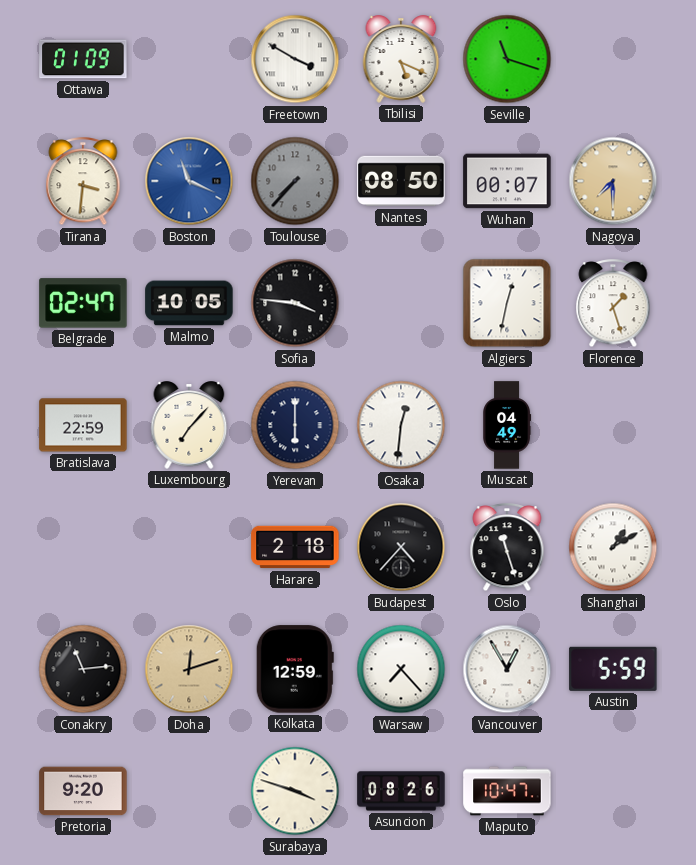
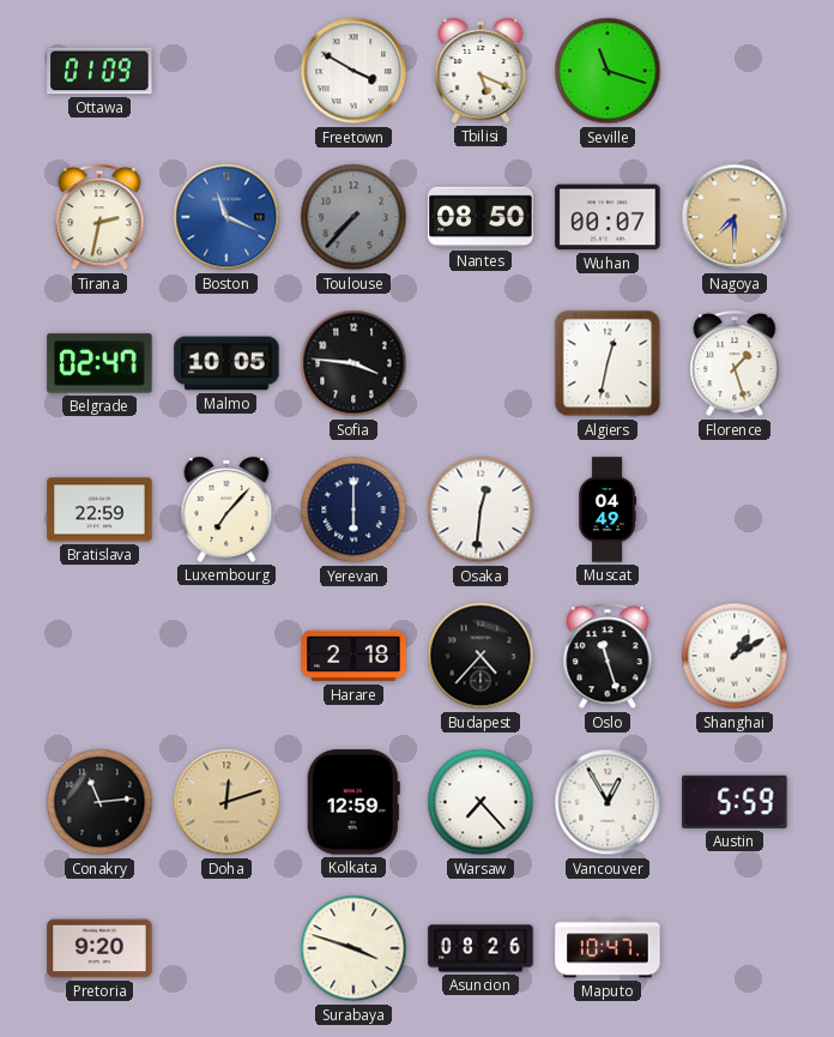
Tirana: 3:31 -> 2:32 (99, 218)
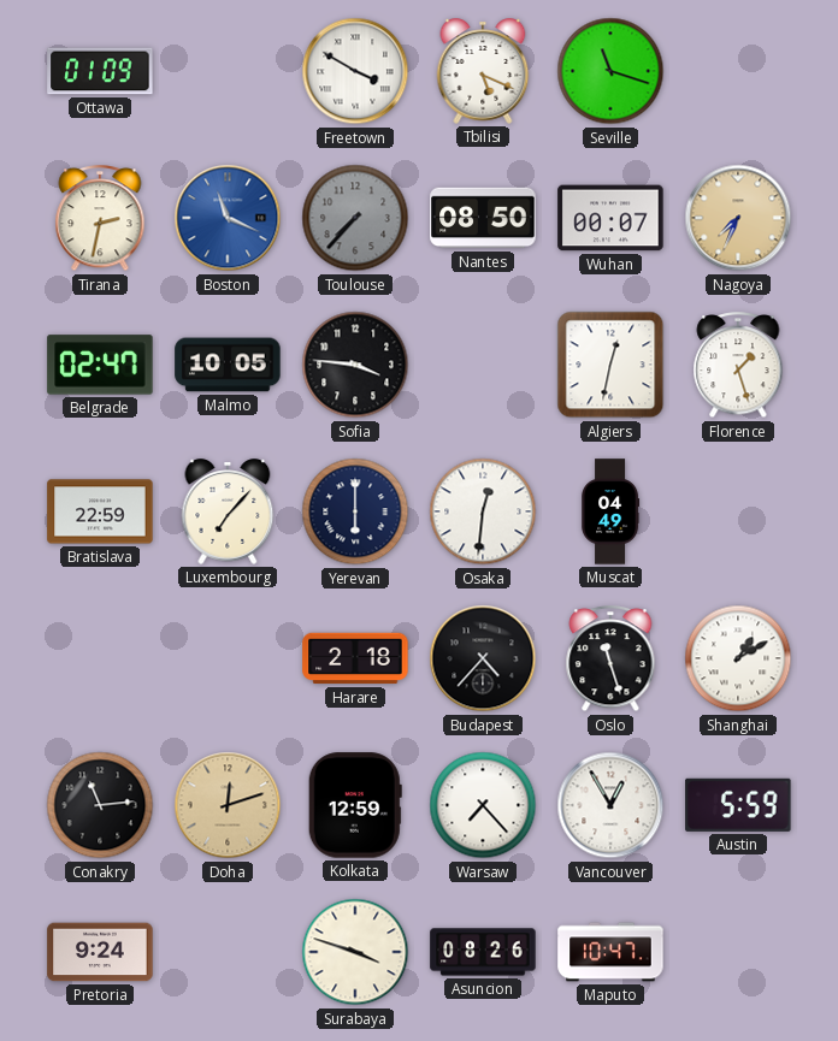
Nagoya: 7:30 -> 7:34 (738, 218)
Pretoria: 9:20 -> 9:24 (100, 952)
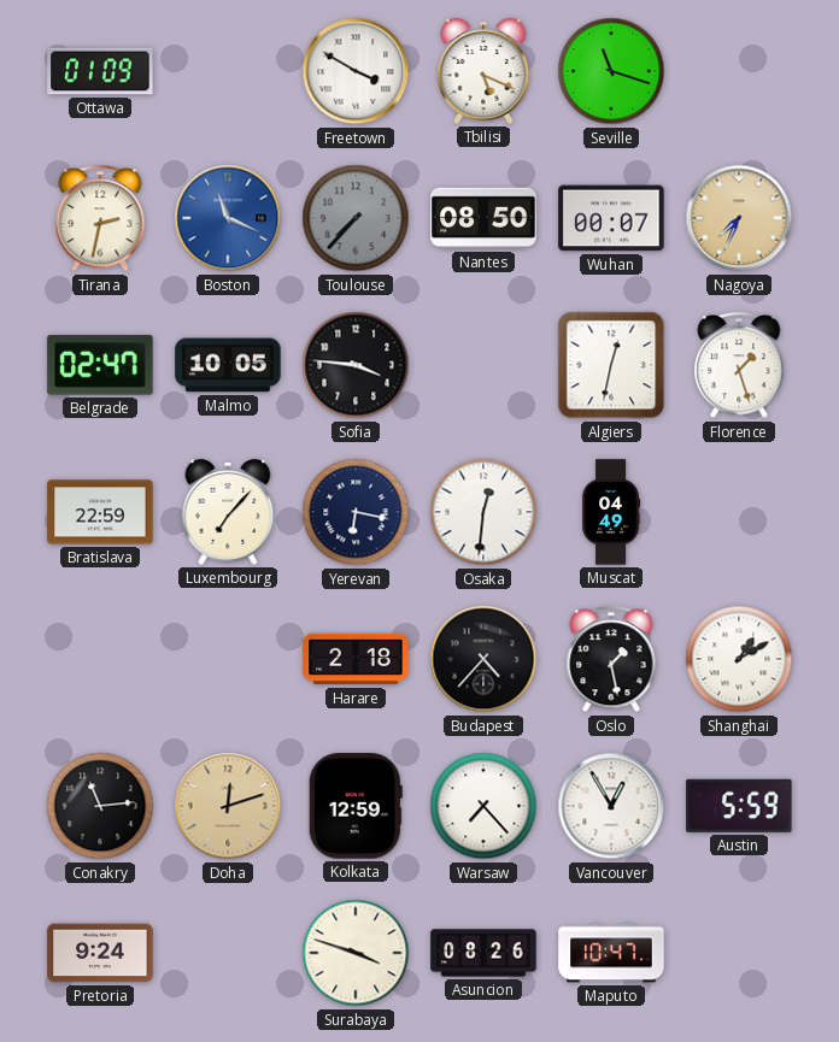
Yerevan: 6:00 -> 6:17 (356, 512)
Oslo: 11:27 -> 1:28 (611, 660)
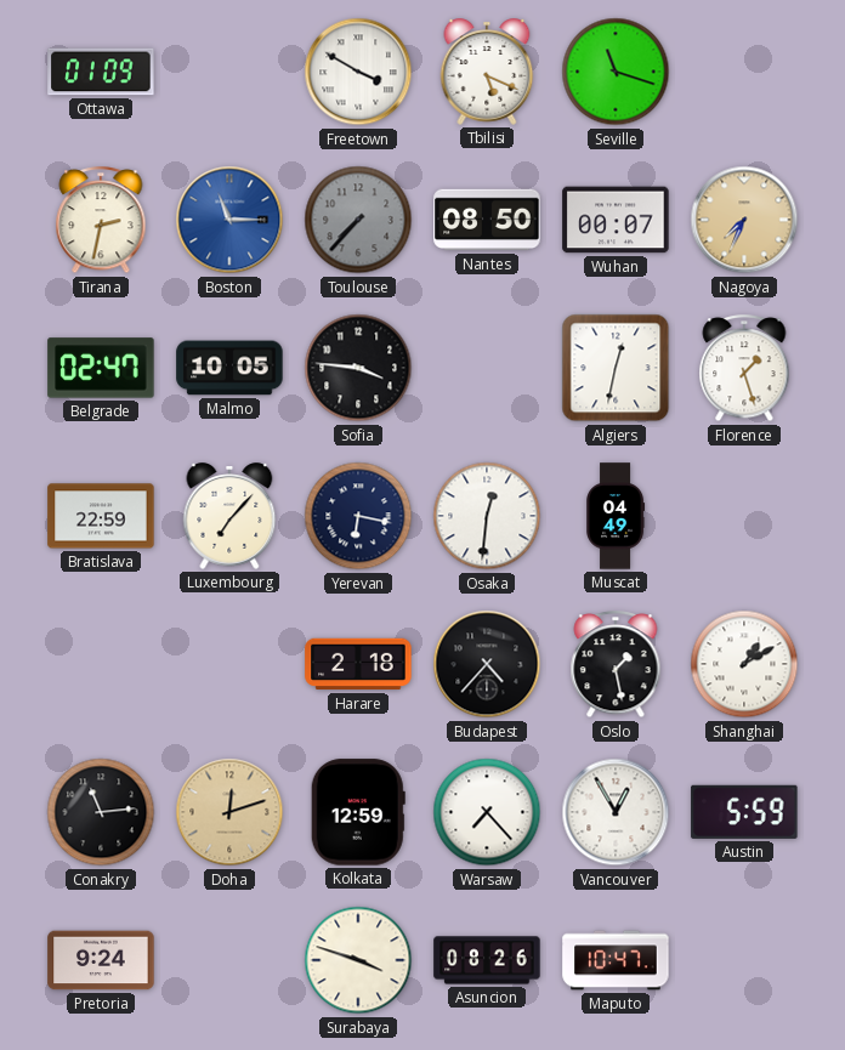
Boston: 11:19 -> 11:15 (229, 220)
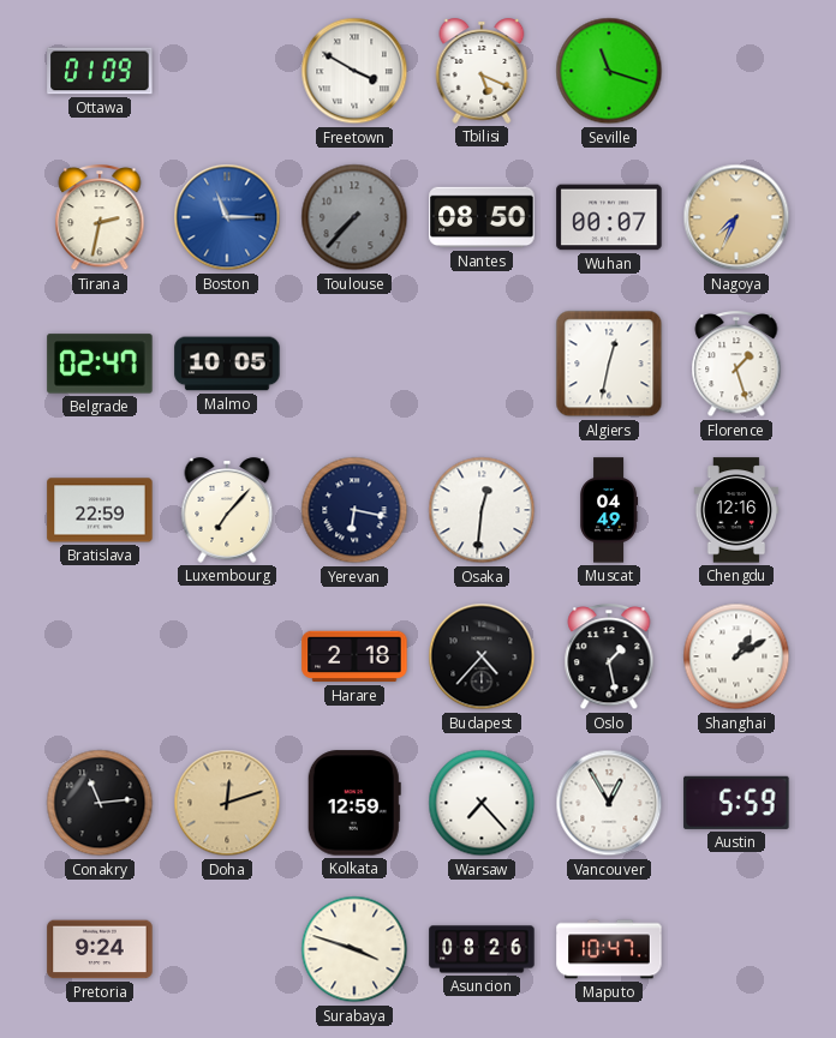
Sofia: 3:46 -> none (358, 368)
Chengdu: none -> 12:16 (736, 510)
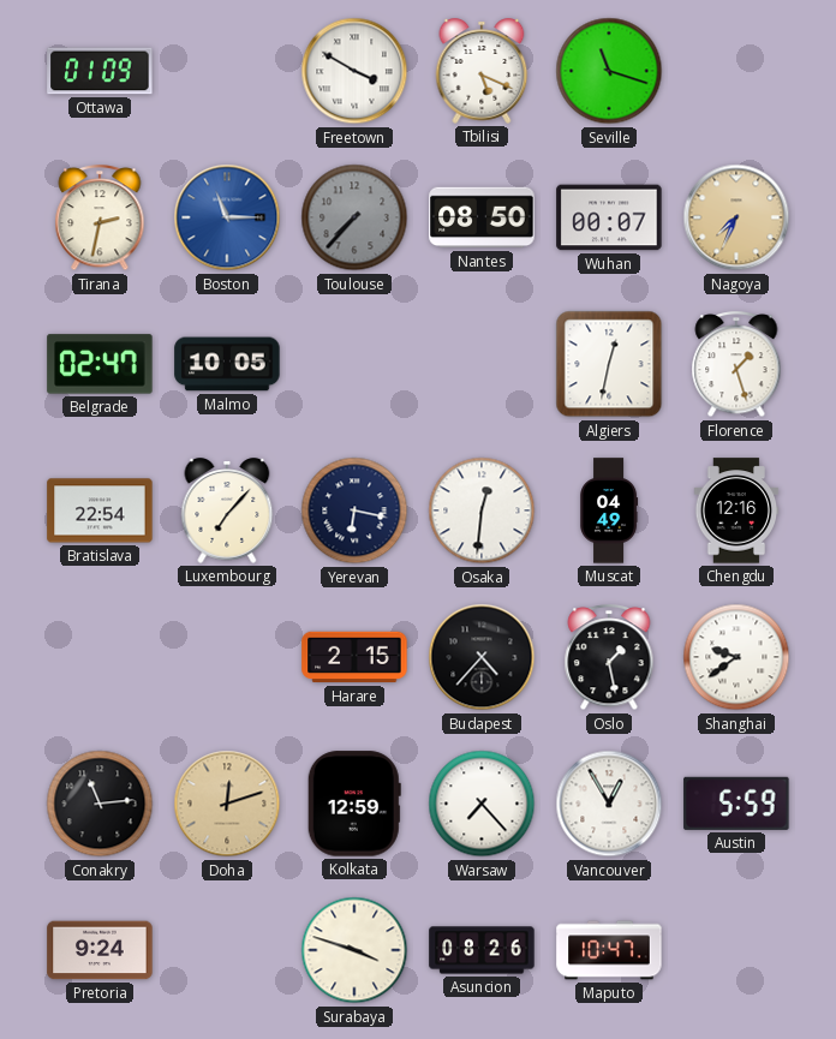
Bratislava: 22:59 -> 22:54 (100, 510)
Harare: 2:18 -> 2:15 (354, 657)
Shanghai: 1:10 -> 9:39 (736, 657)
